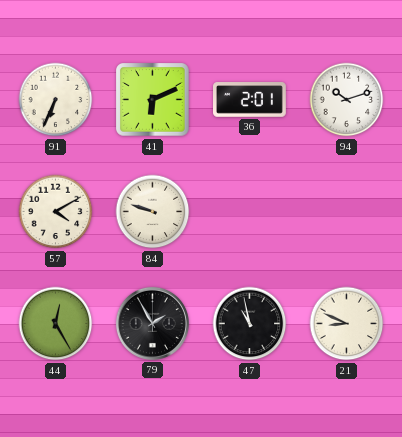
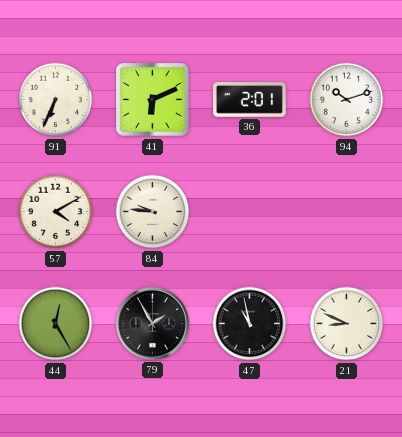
84: 9:48 -> 9:46 (153, 212)
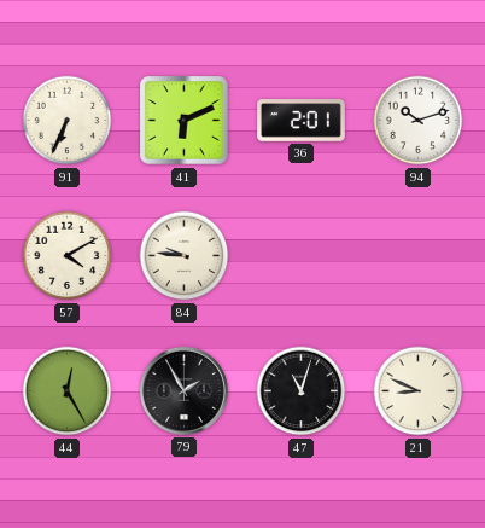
47: 10:58 -> 11:03 (302, 391)
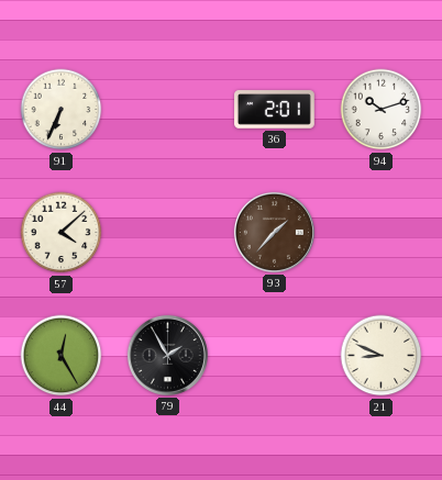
41: 6:11 -> none (185, 121)
57: 4:10 -> 4:08 (62, 233)
84: 9:46 -> none (185, 256)
93: none -> 1:37 (274, 232)
47: 11:03 -> none (302, 391)
